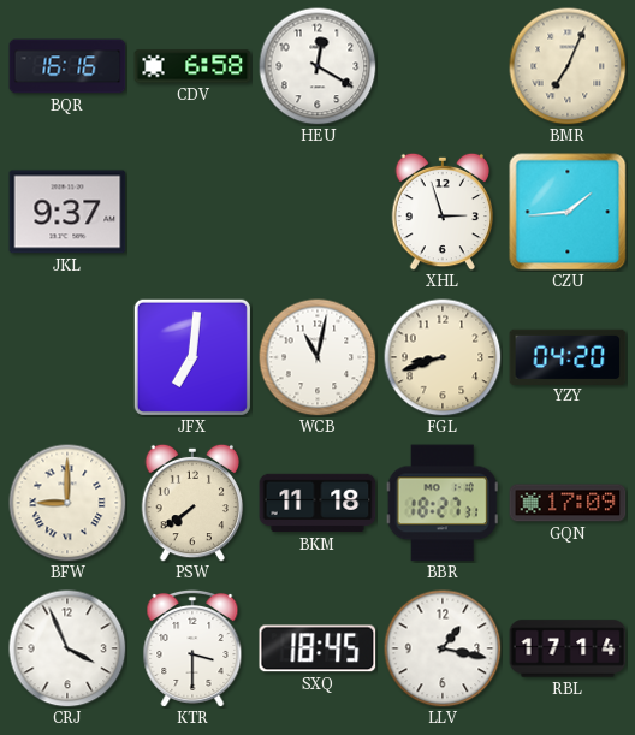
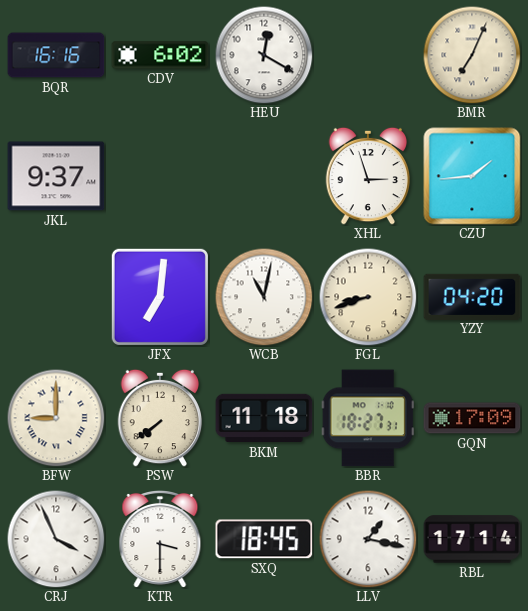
CDV: 6:58 -> 6:02 (160, 55)
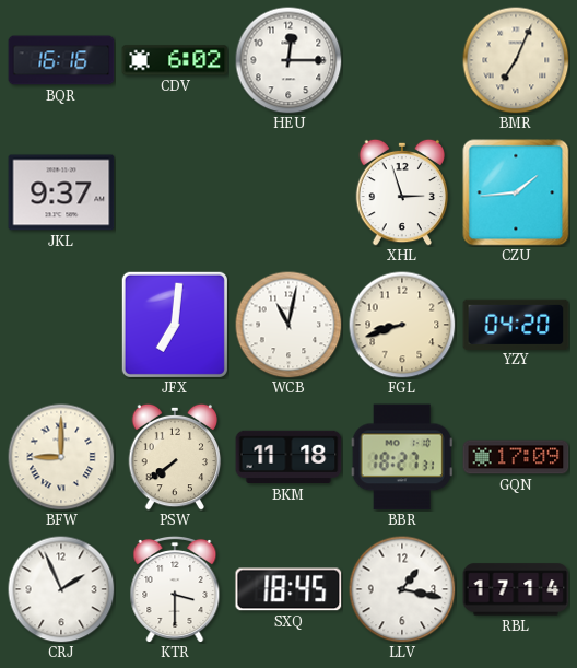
HEU: 12:20 -> 12:15 (288, 60)
CRJ: 3:56 -> 1:56 (61, 589)
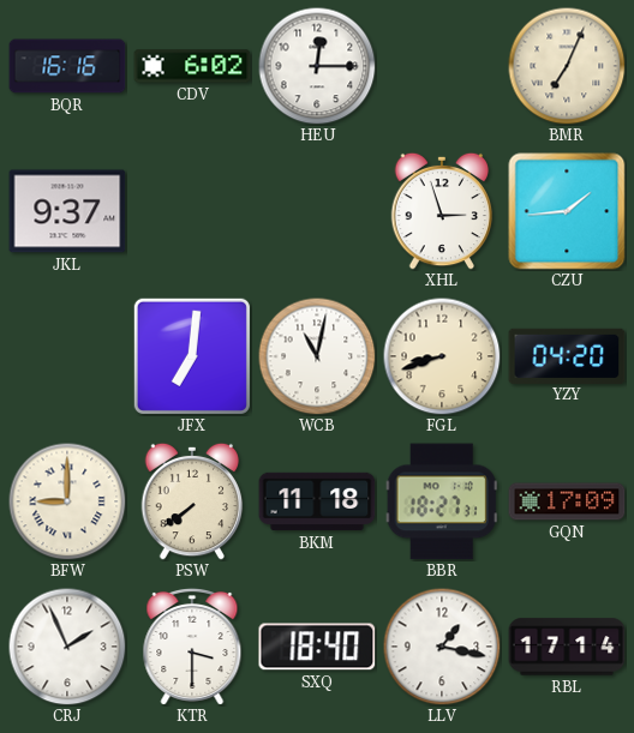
SXQ: 18:45 -> 18:40 (317, 647)
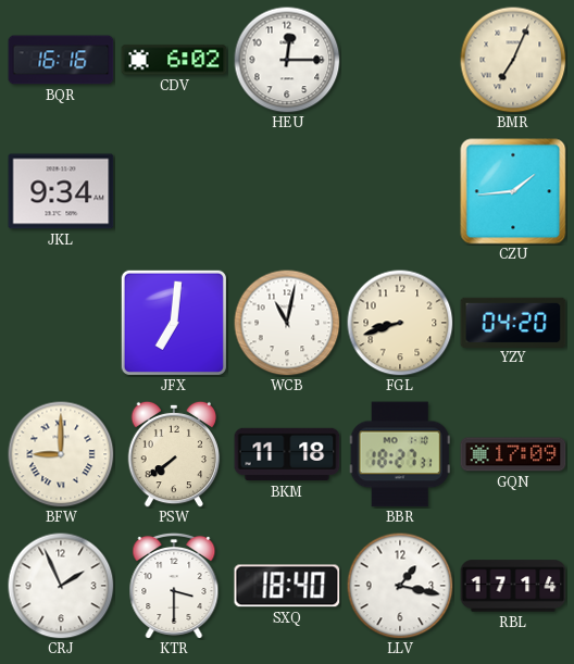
JKL: 9:37 -> 9:34 (61, 191)
XHL: 2:57 -> none (442, 211)
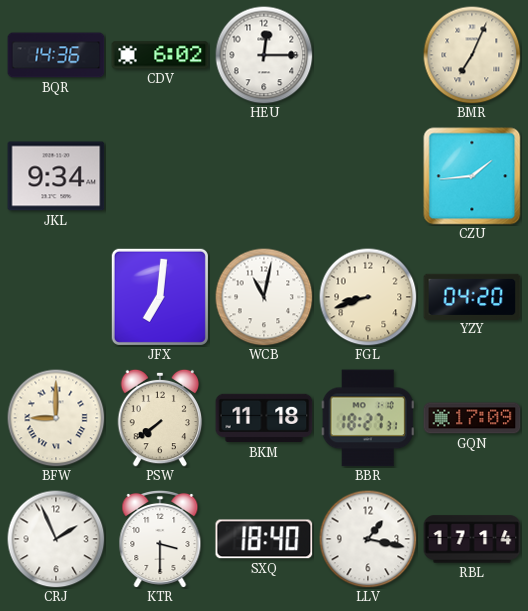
BQR: 16:16 -> 14:36 (56, 55)
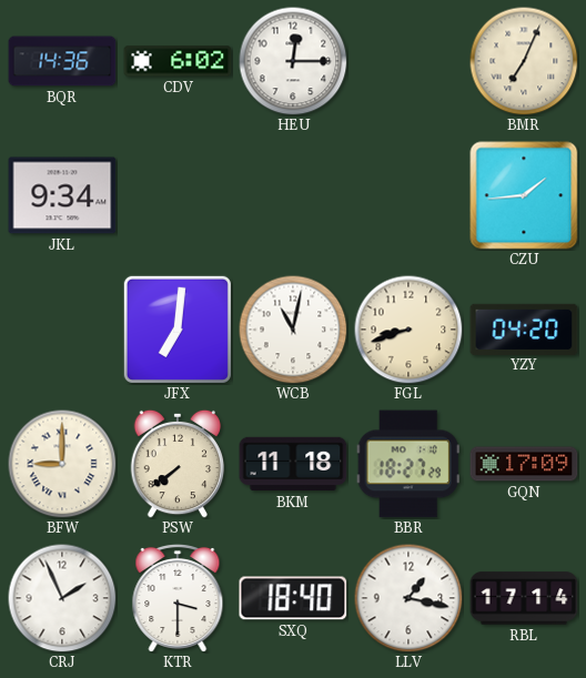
BBR: 18:27:31 -> 18:27:29 (408, 464)
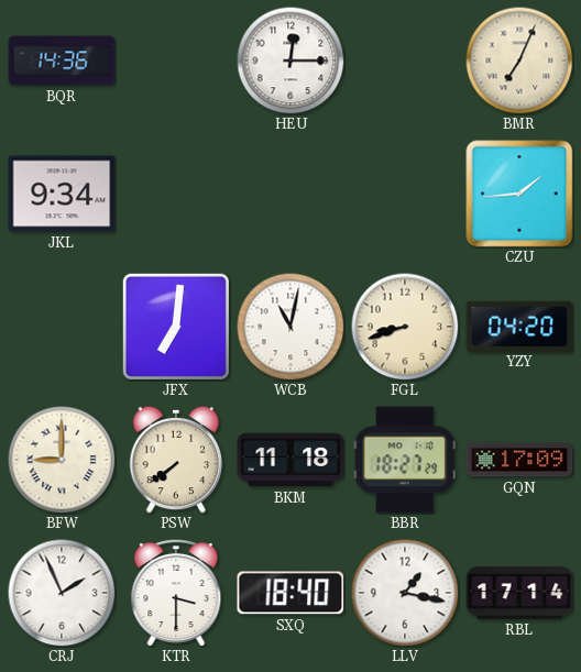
CDV: 6:02 -> none (178, 61)
